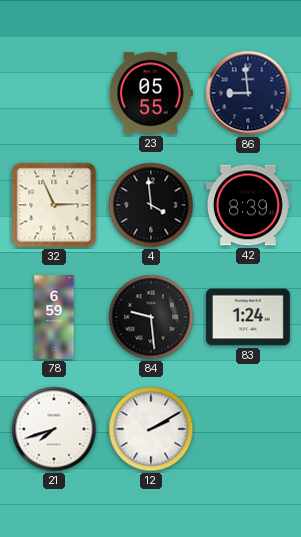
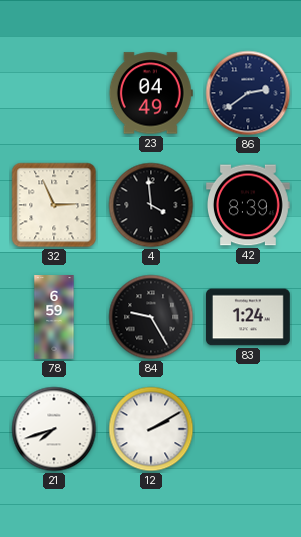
23: 05:55 -> 04:49 (151, 93)
86: 8:59 -> 2:39 (248, 93)
84: 9:29 -> 9:25 (151, 317)
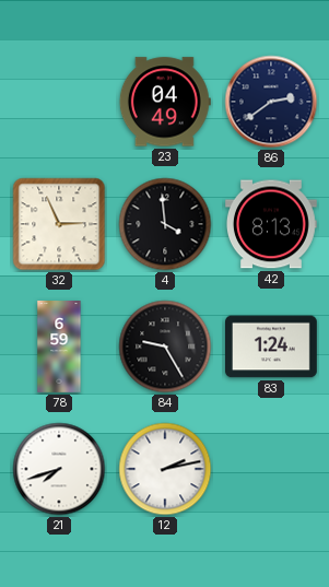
42: 8:39 -> 8:13 (272, 224)
12: 2:10 -> 2:13 (165, 469)
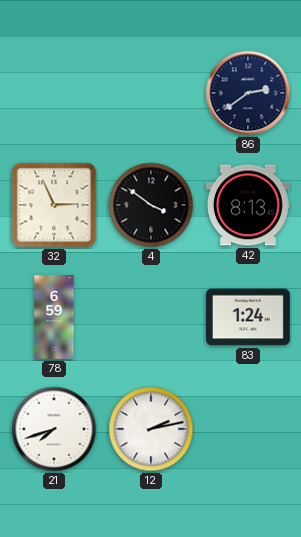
23: 04:49 -> none (165, 102)
4: 3:59 -> 3:51 (151, 205)
84: 9:25 -> none (165, 347)
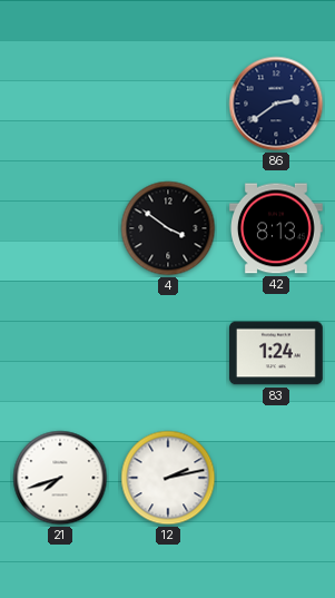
32: 2:56 -> none (54, 205)
78: 6:59 -> none (54, 317)
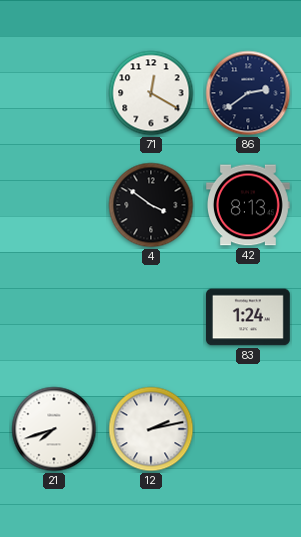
71: none -> 12:20 (151, 93)
